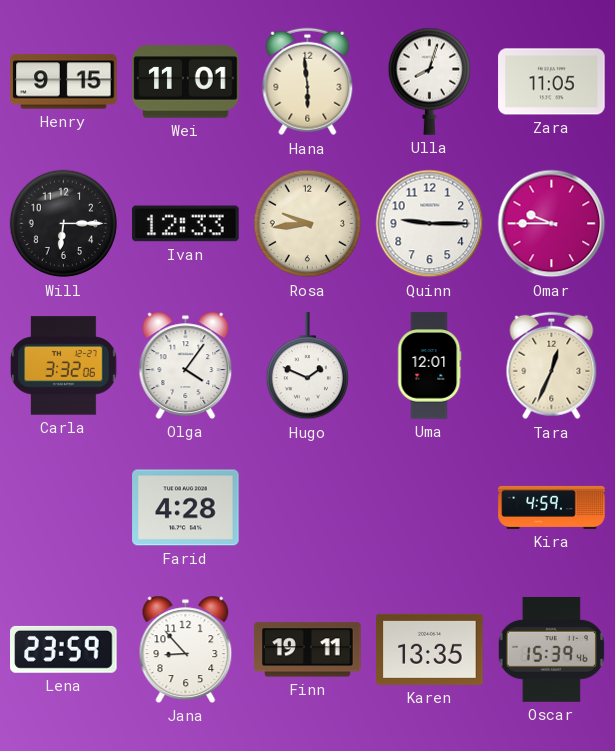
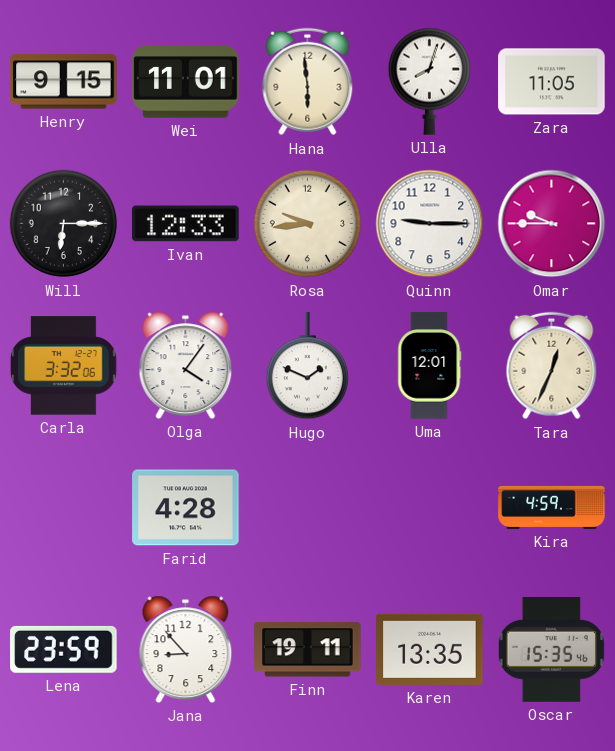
Oscar: 15:39 -> 15:35 (551, 649)
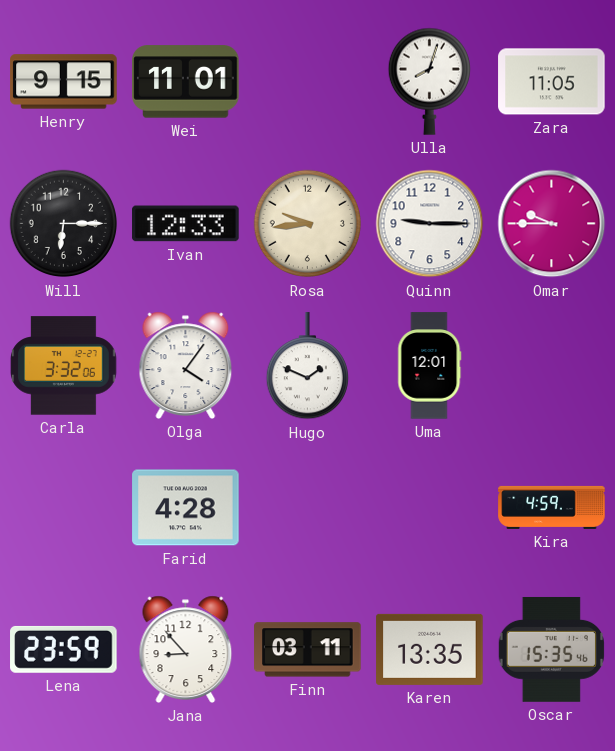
Hana: 5:59 -> none (308, 82)
Tara: 12:34 -> none (552, 366)
Finn: 19:11 -> 03:11 (308, 650)
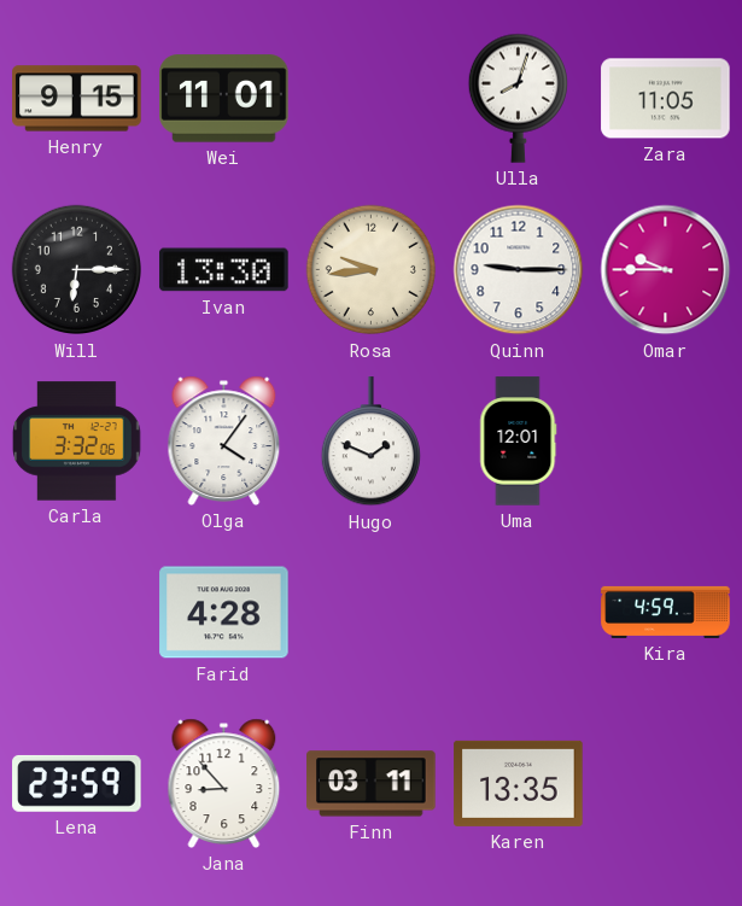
Ivan: 12:33 -> 13:30 (224, 270)
Oscar: 15:35 -> none (551, 649)
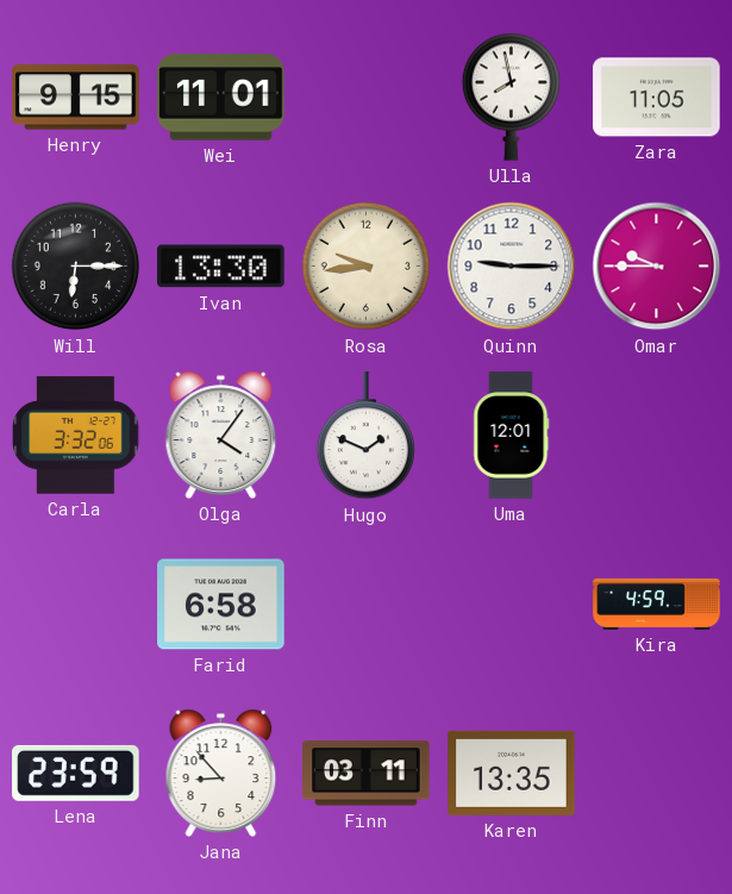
Ulla: 8:03 -> 7:58 (511, 96)
Farid: 4:28 -> 6:58 (221, 605)
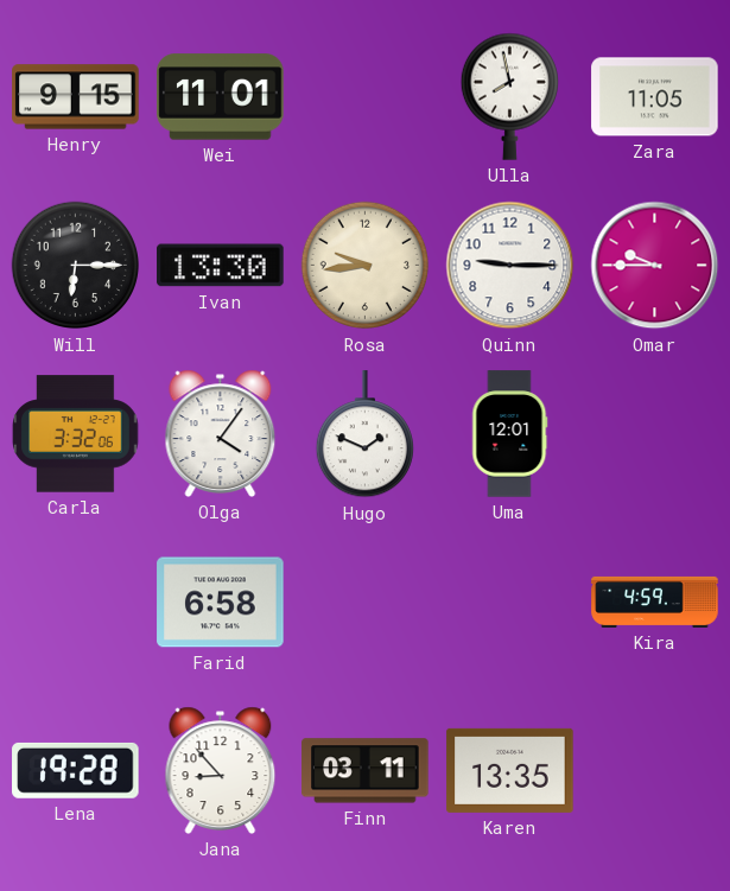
Lena: 23:59 -> 19:28 (76, 770)
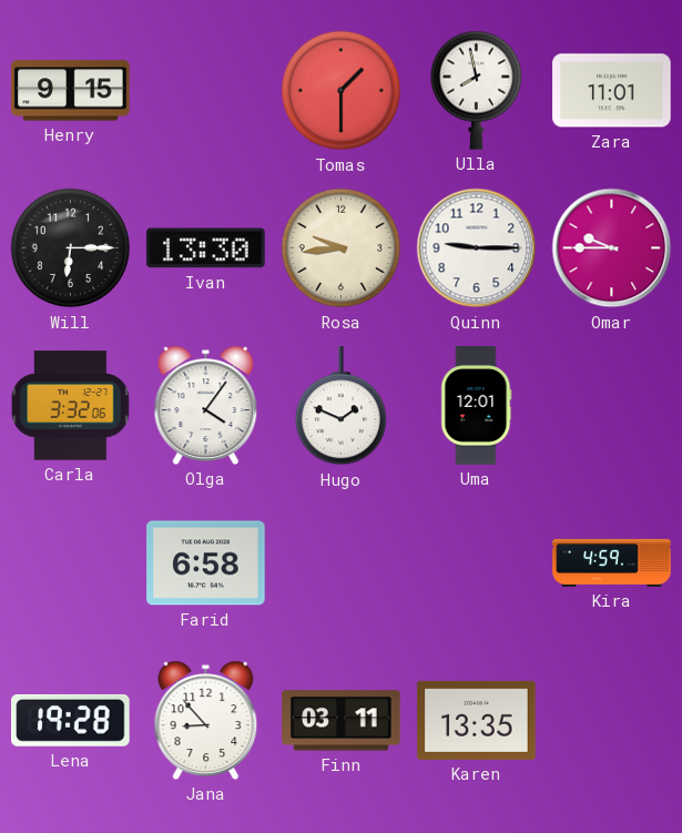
Wei: 11:01 -> none (221, 97)
Tomas: none -> 1:30 (342, 91)
Zara: 11:05 -> 11:01 (612, 91)
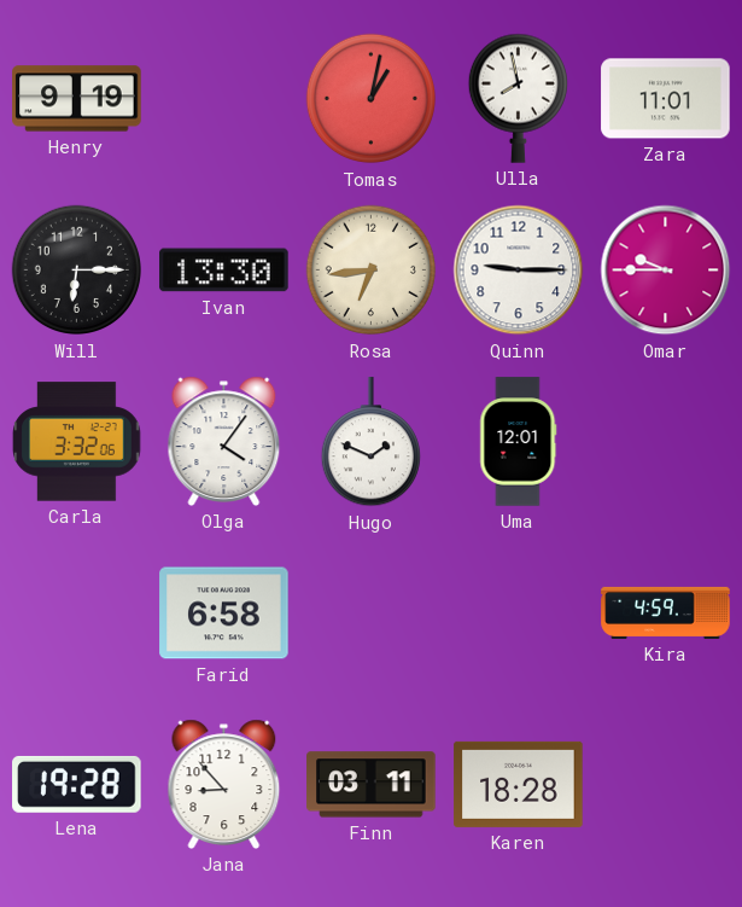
Henry: 9:15 -> 9:19 (77, 99)
Tomas: 1:30 -> 1:02 (372, 99)
Rosa: 9:44 -> 6:44 (372, 271)
Karen: 13:35 -> 18:28 (519, 784)
